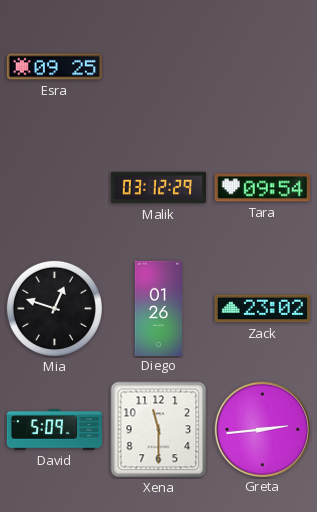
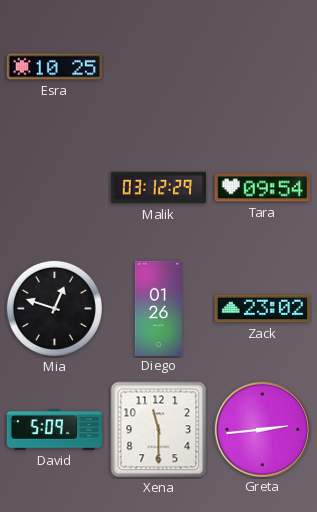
Esra: 09:25 -> 10:25 (54, 67)
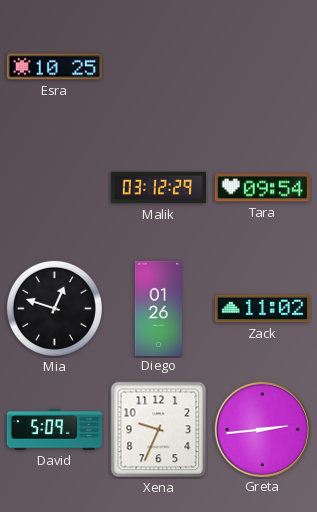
Zack: 23:02 -> 11:02 (262, 309)
Xena: 11:30 -> 9:34 (159, 430)
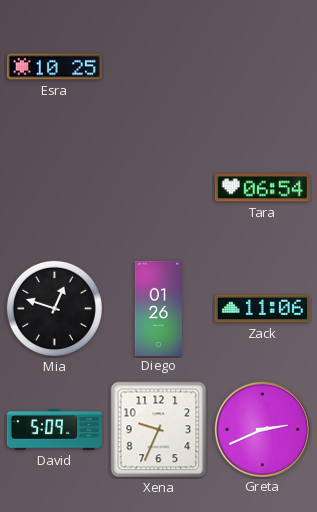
Malik: 03:12 -> none (158, 188)
Tara: 09:54 -> 06:54 (262, 188)
Zack: 11:02 -> 11:06 (262, 309)
Greta: 2:44 -> 2:41 (262, 429)
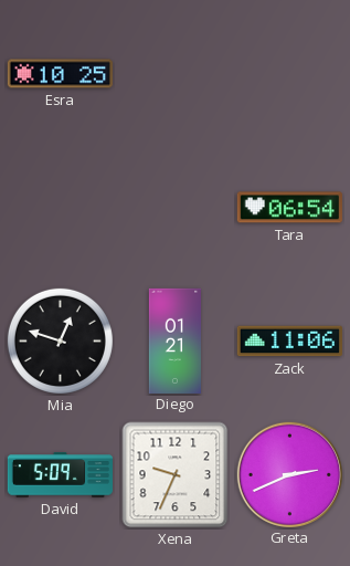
Diego: 01:26 -> 01:21 (176, 340)
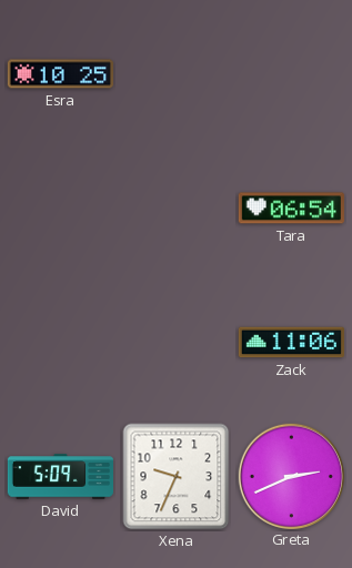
Mia: 12:48 -> none (60, 340)
Diego: 01:21 -> none (176, 340)
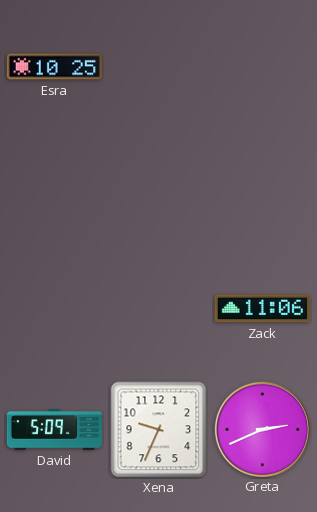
Tara: 06:54 -> none (291, 209)
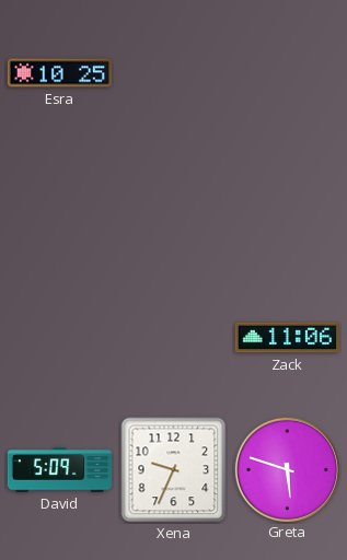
Greta: 2:41 -> 5:48 (287, 469)
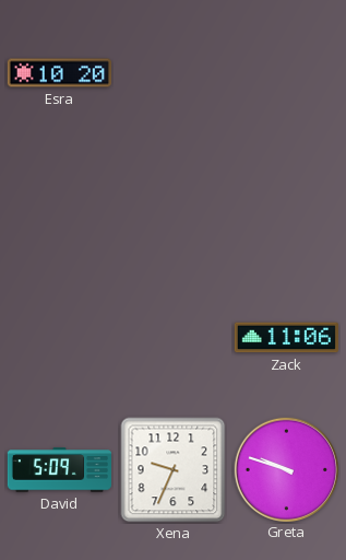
Esra: 10:25 -> 10:20 (59, 73)
Greta: 5:48 -> 9:48 (286, 469)
